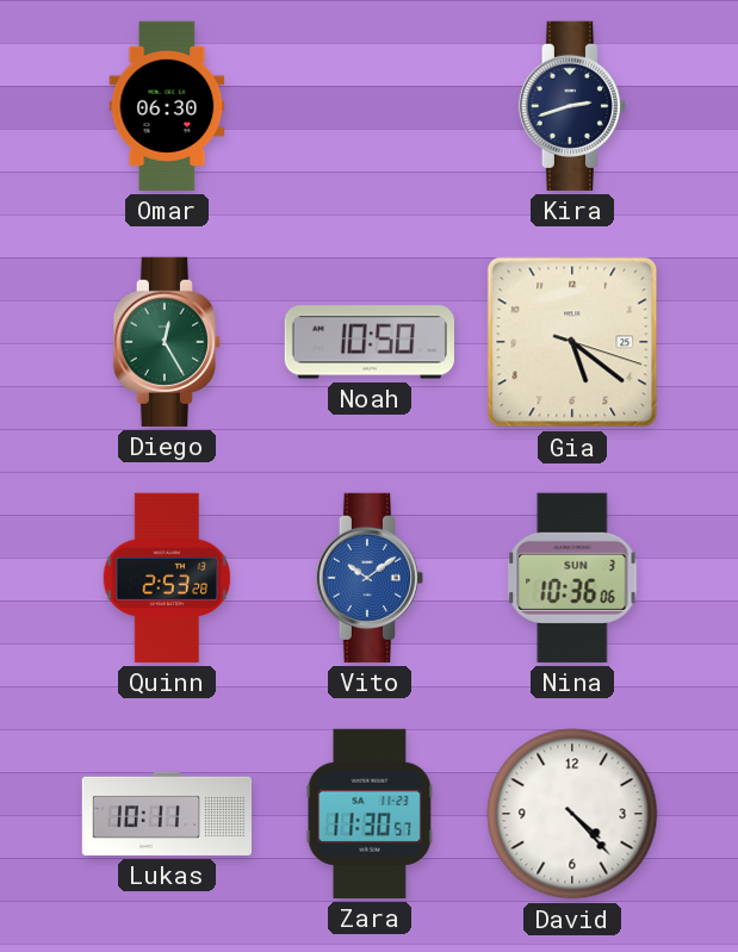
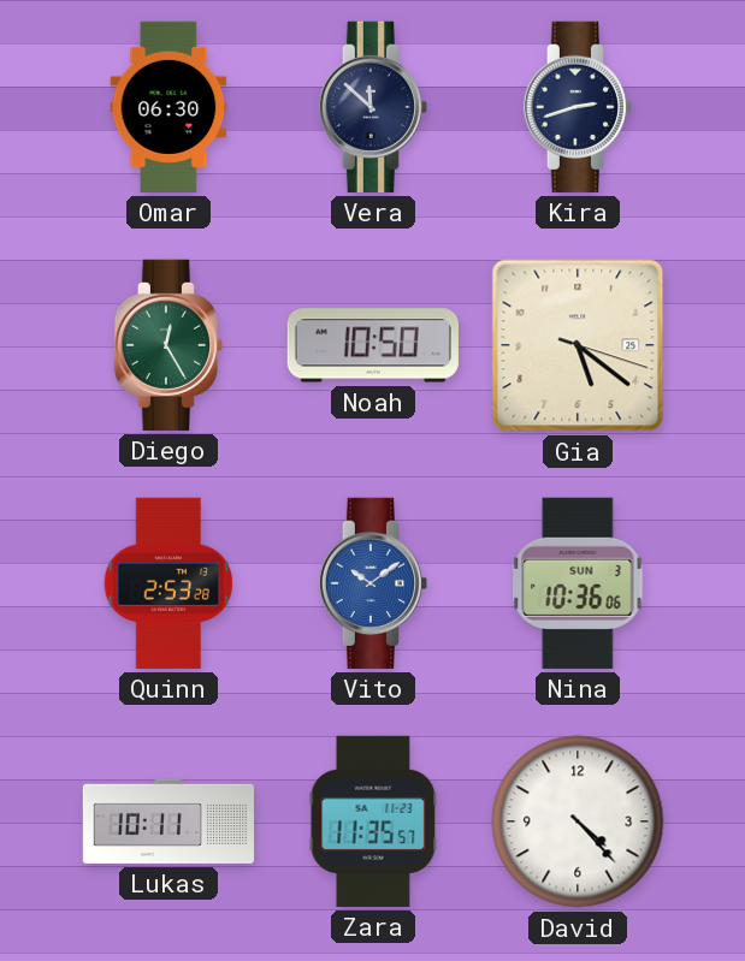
Vera: none -> 11:52 (373, 107)
Zara: 11:30 -> 11:35 (373, 821)
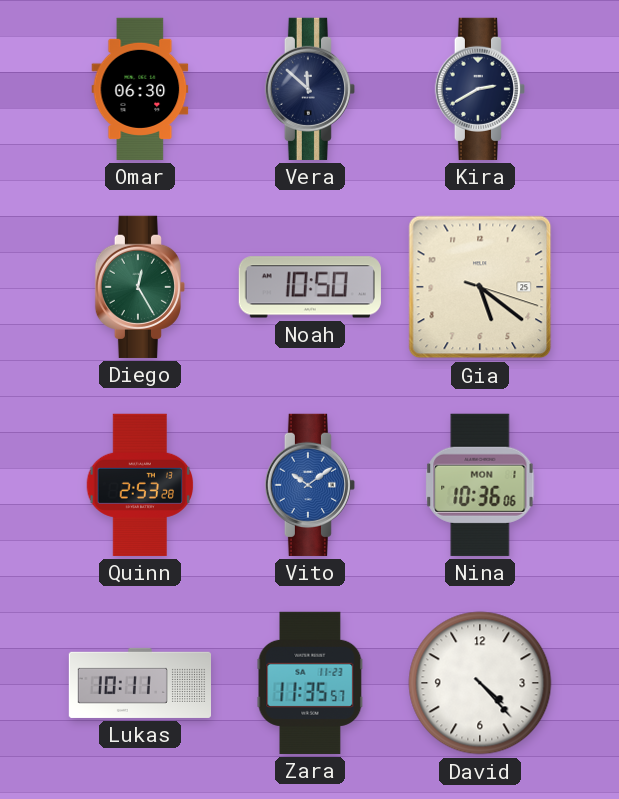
Kira: 2:42 -> 2:40 (480, 89)
Nina date: SUN 3 -> MON 1 (480, 485)
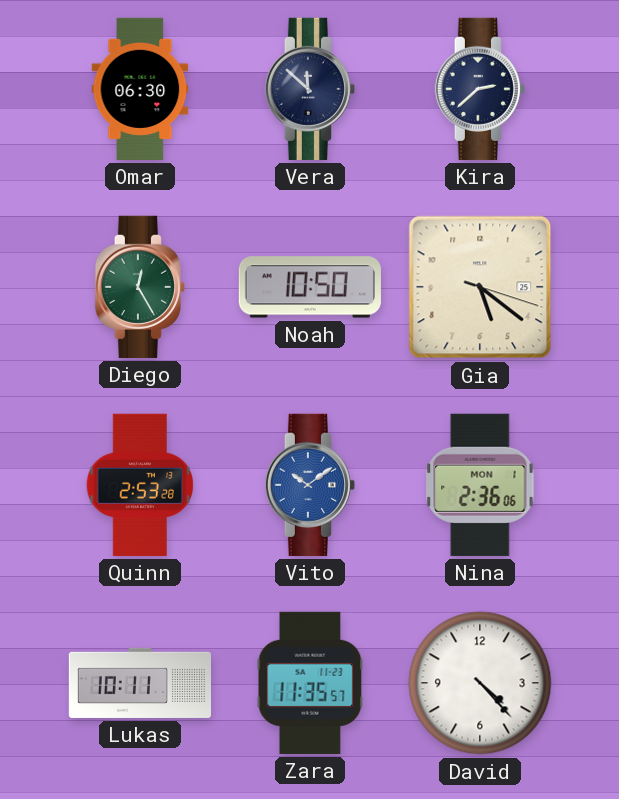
Kira: 2:40 -> 2:38 (480, 89)
Nina: 10:36 -> 2:36 (480, 485)
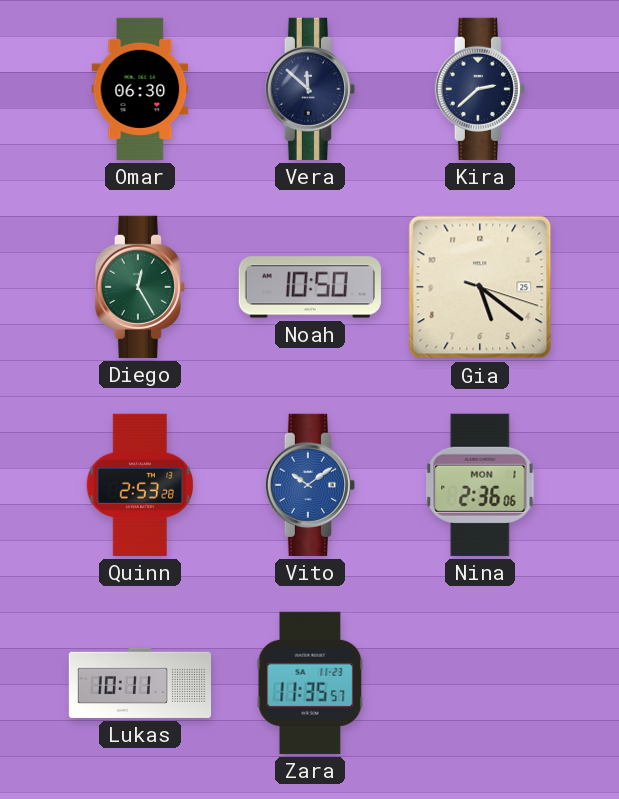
David: 4:23 -> none (480, 683)
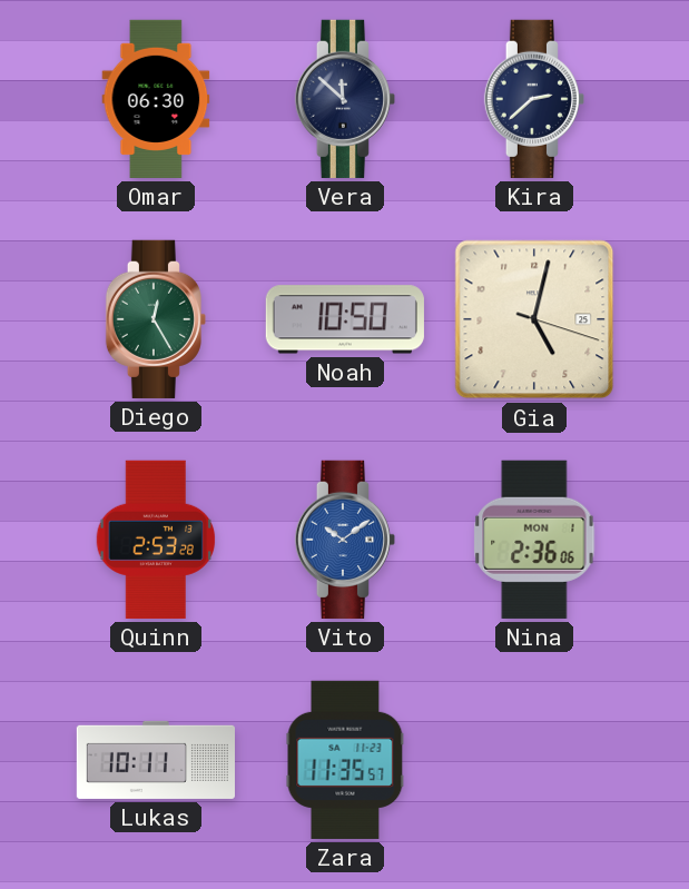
Gia: 5:21 -> 5:02 (534, 319)
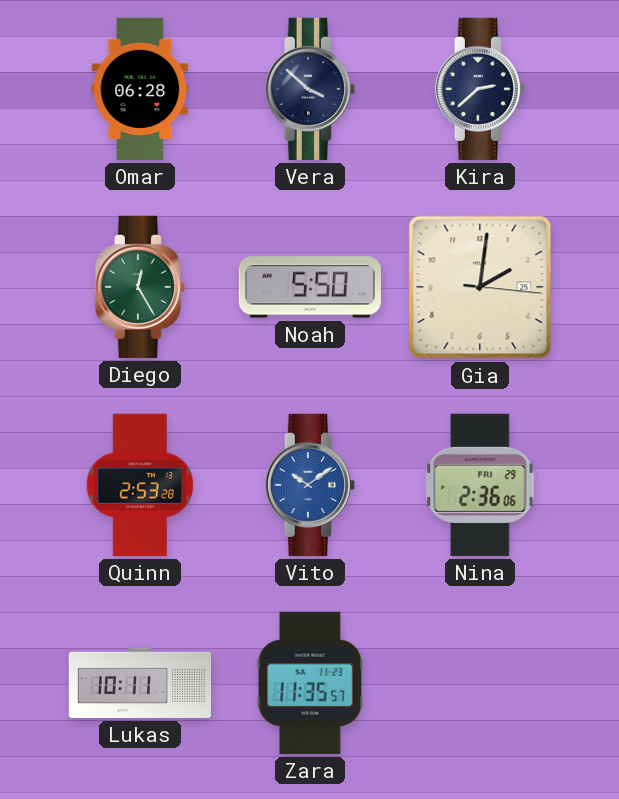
Omar: 06:30 -> 06:28 (140, 89)
Vera: 11:52 -> 3:52 (310, 89)
Noah: 10:50 -> 5:50 (310, 287)
Gia: 5:02 -> 2:01 (480, 287)
Nina date: MON 1 -> FRI 29 (480, 485)
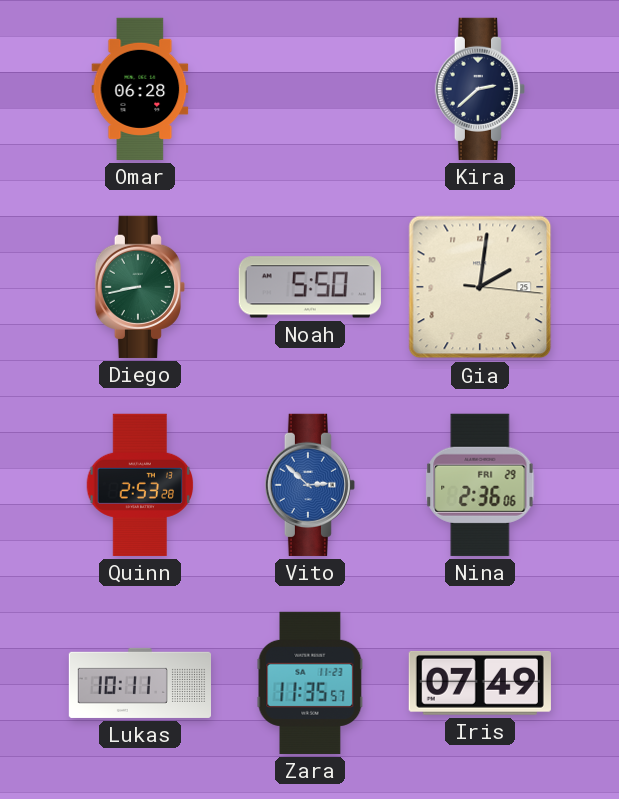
Vera: 3:52 -> none (310, 89)
Diego: 12:25 -> 8:43 (140, 287)
Vito: 10:09 -> 2:52 (310, 485)
Iris: none -> 07:49 (480, 683)
